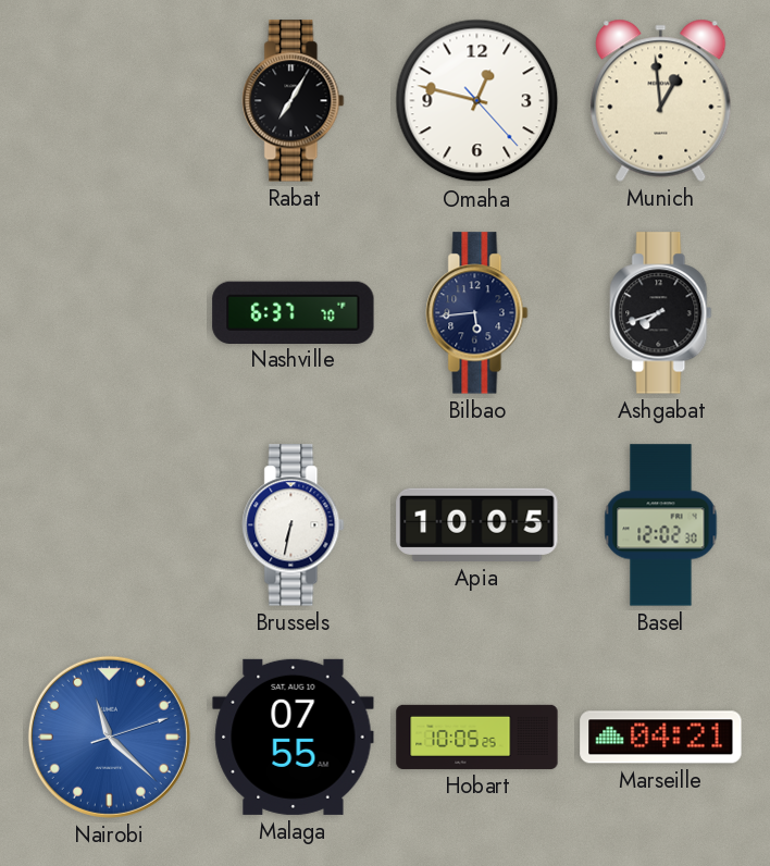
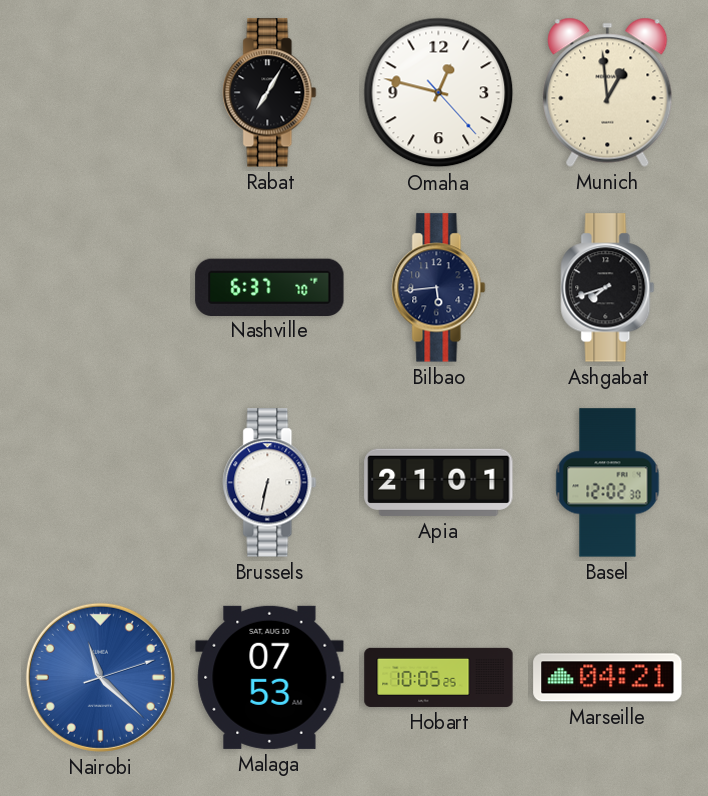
Apia: 10:05 -> 21:01 (439, 482)
Malaga: 07:55 -> 07:53 (270, 677)
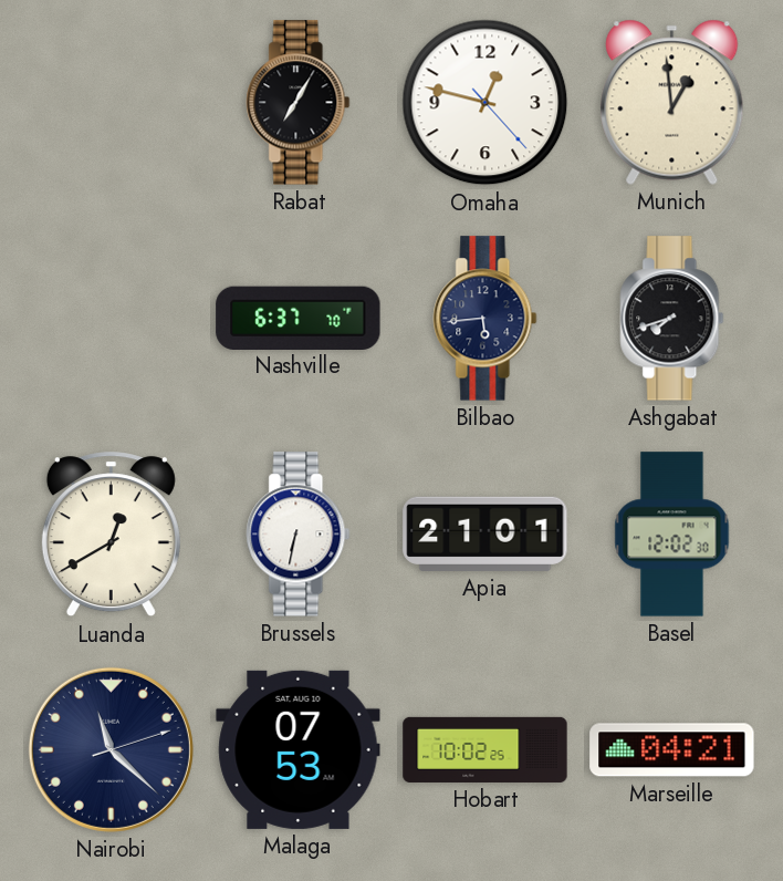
Luanda: none -> 12:40 (111, 535)
Nairobi dial: blue -> navy (111, 749)
Hobart: 10:05 -> 10:02 (486, 749)
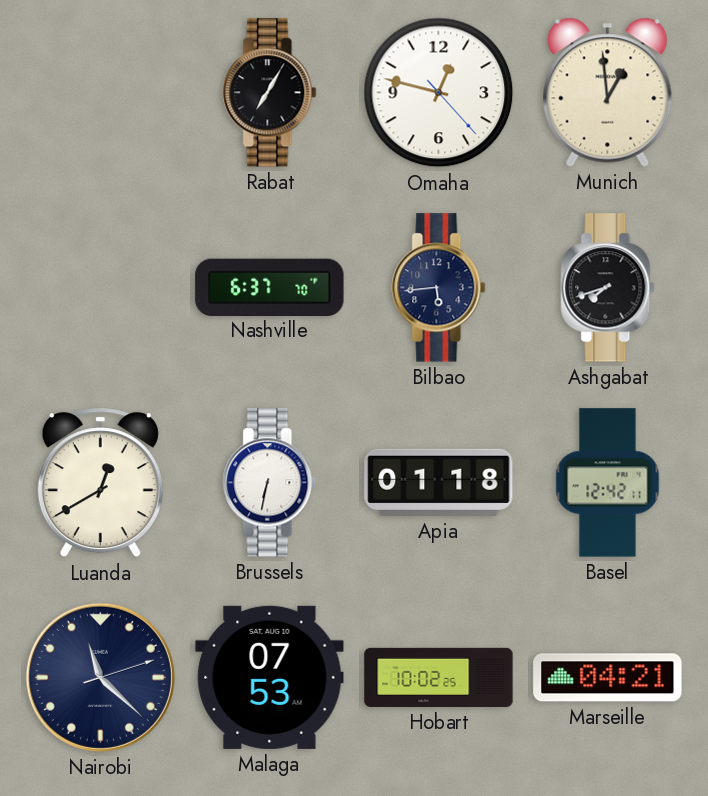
Apia: 21:01 -> 01:18 (439, 482)
Basel: 12:02 -> 12:42 (608, 483)
